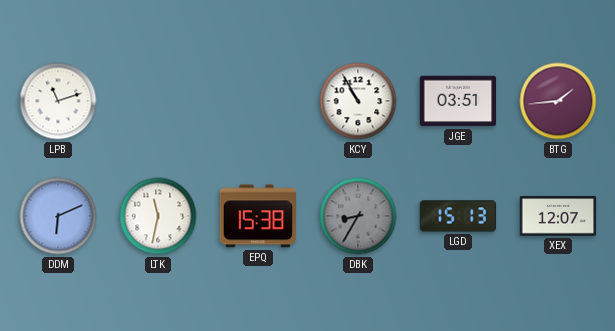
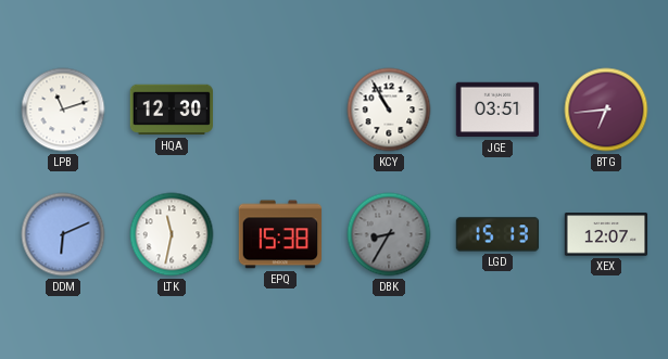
HQA: none -> 12:30 (172, 110)
BTG: 1:44 -> 6:44 (606, 110)
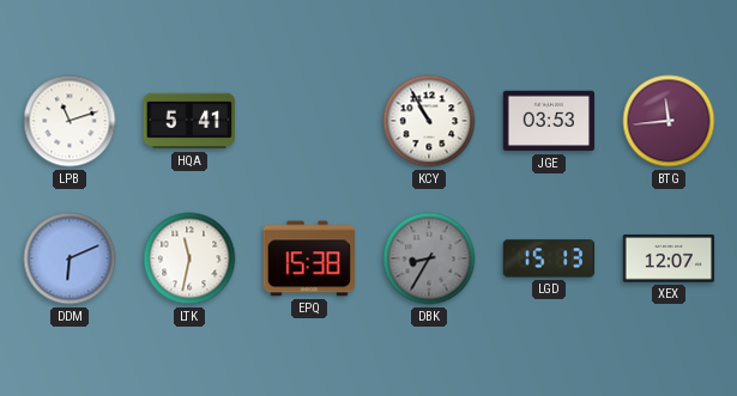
HQA: 12:30 -> 5:41 (189, 121)
JGE: 03:51 -> 03:53 (549, 121)
BTG: 6:44 -> 11:44 (669, 121)
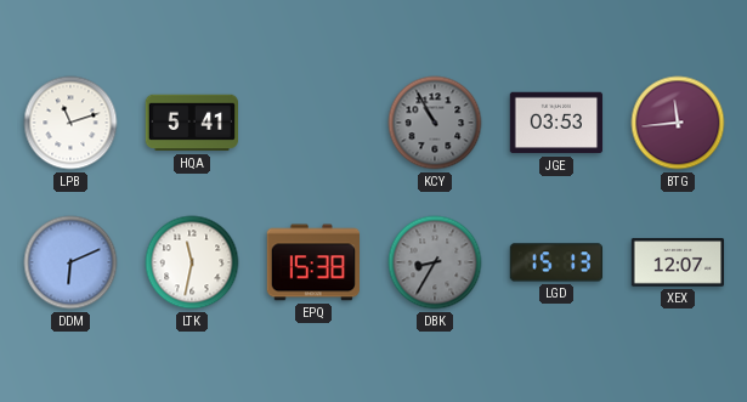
KCY dial: white -> grey (435, 123)
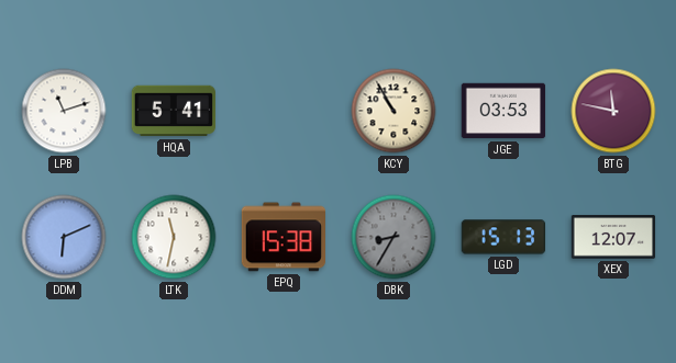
KCY dial: grey -> cream (394, 111)
BTG: 11:44 -> 11:47 (613, 111)
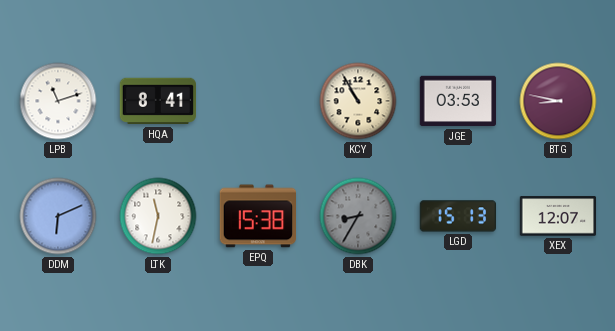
HQA: 5:41 -> 8:41 (158, 101)
BTG: 11:47 -> 8:47 (558, 101)
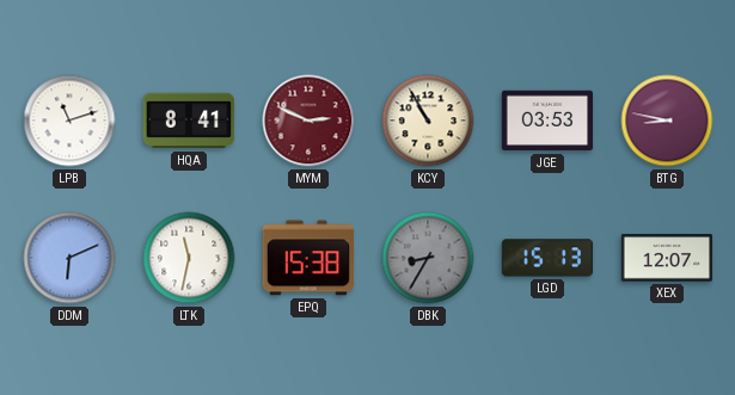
MYM: none -> 2:49 (308, 121)
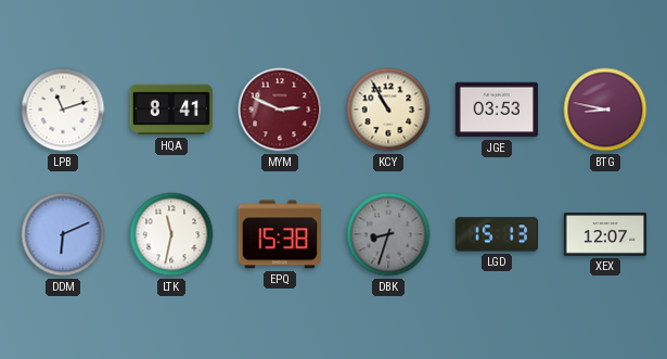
DBK: 8:35 -> 8:33 (388, 234)
